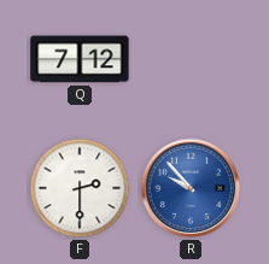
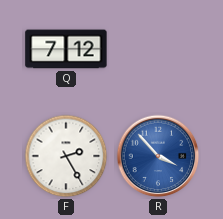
F: 2:30 -> 2:25 (66, 156)
R: 9:53 -> 3:53 (158, 156)
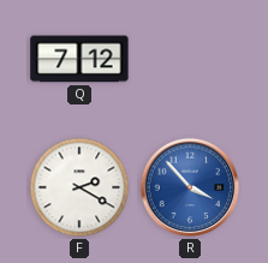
F: 2:25 -> 2:20 (79, 187)
